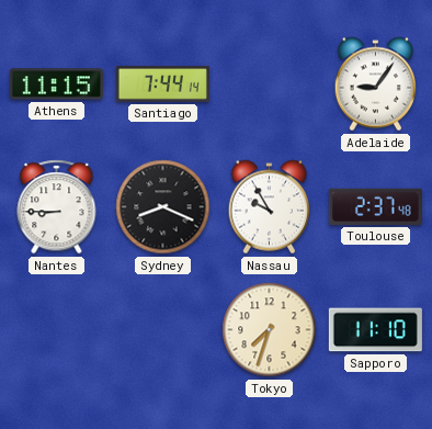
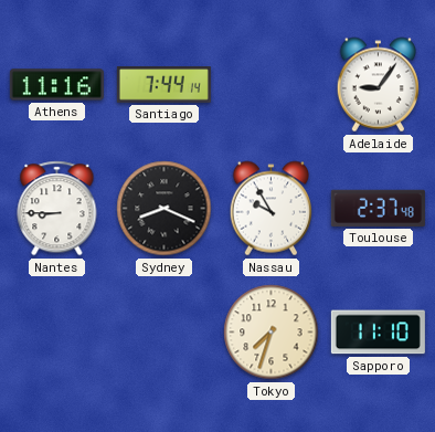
Athens: 11:15 -> 11:16 (56, 85)
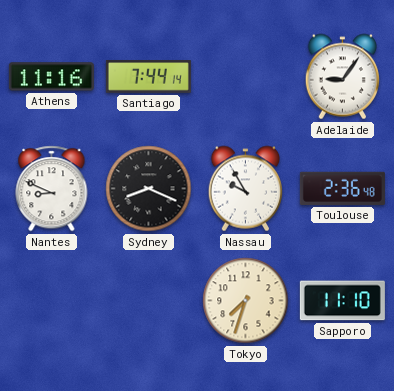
Nantes: 8:45 -> 8:49 (52, 189)
Toulouse: 2:37 -> 2:36 (342, 188)
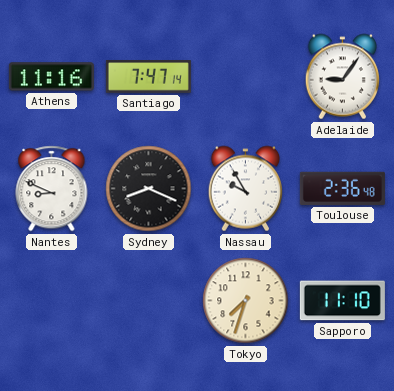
Santiago: 7:44 -> 7:47 (148, 77)
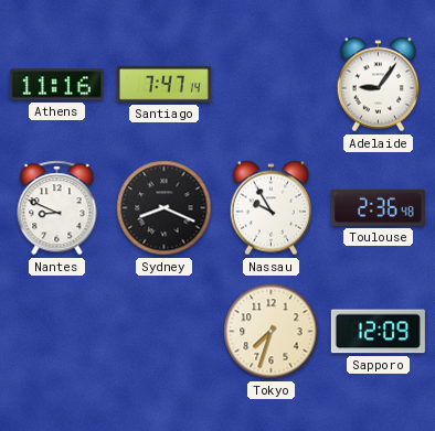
Sapporo: 11:10 -> 12:09 (378, 332)
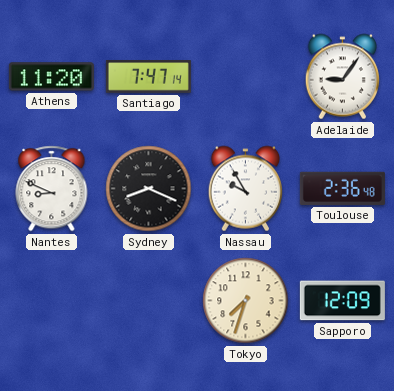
Athens: 11:16 -> 11:20 (51, 77)
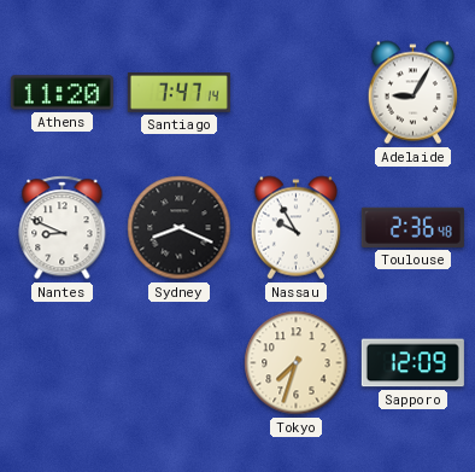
Adelaide: 9:06 -> 9:05 (412, 93)
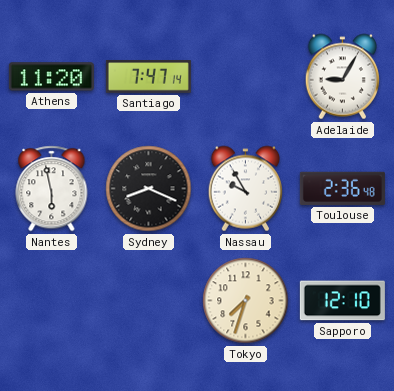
Nantes: 8:49 -> 5:58 (52, 189)
Sapporo: 12:09 -> 12:10 (342, 301)
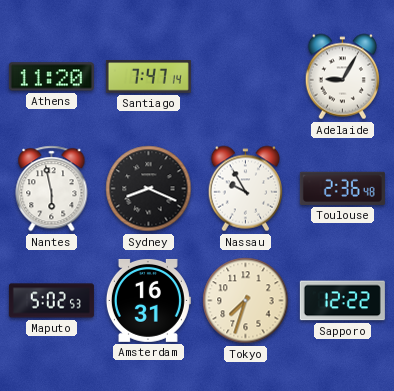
Maputo: none -> 5:02 (51, 301)
Amsterdam: none -> 16:31 (148, 300)
Sapporo: 12:10 -> 12:22 (342, 301)
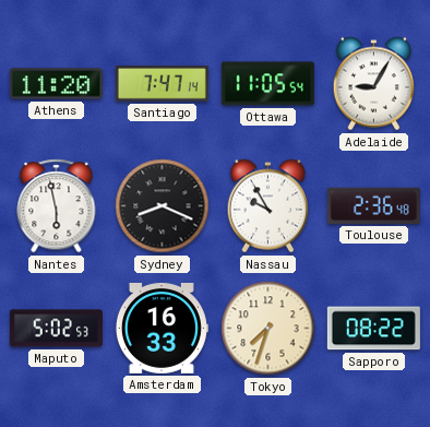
Ottawa: none -> 11:05 (267, 84)
Amsterdam: 16:31 -> 16:33 (162, 328)
Sapporo: 12:22 -> 08:22 (373, 329)
